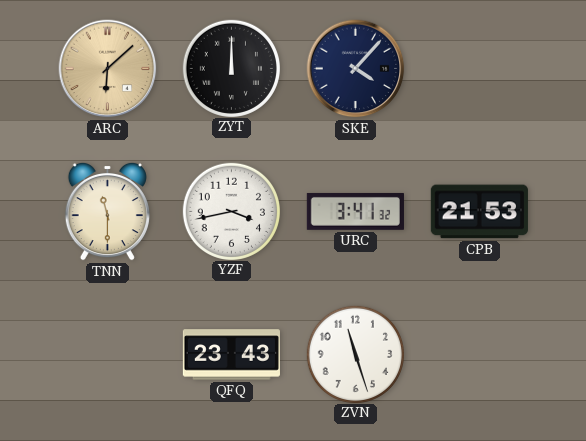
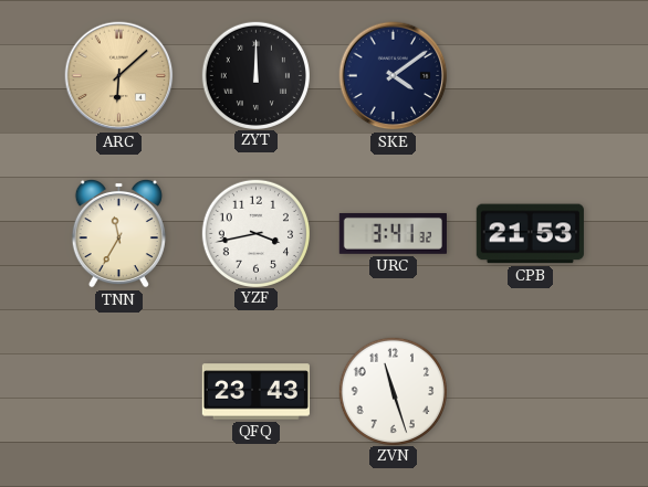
SKE: 4:07 -> 4:09 (394, 76)
TNN: 11:30 -> 11:35 (118, 233)
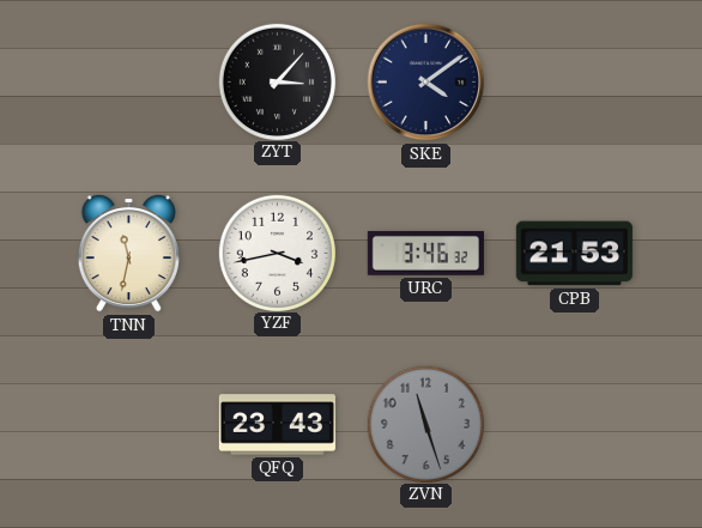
ARC: 6:08 -> none (119, 76)
ZYT: 12:00 -> 3:07 (277, 81)
TNN: 11:35 -> 11:32 (128, 253)
URC: 3:41 -> 3:46 (425, 253)
ZVN dial: white -> grey (425, 424)
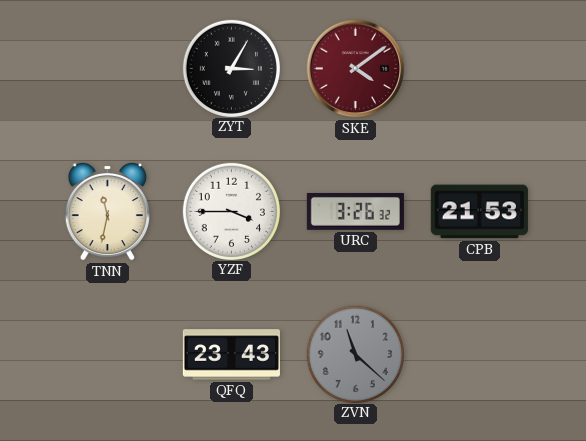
ZYT: 3:07 -> 3:05 (231, 68)
SKE dial: navy -> burgundy (356, 69)
YZF: 3:43 -> 3:45 (231, 211)
URC: 3:46 -> 3:26 (355, 211)
ZVN: 11:27 -> 11:22 (355, 354)
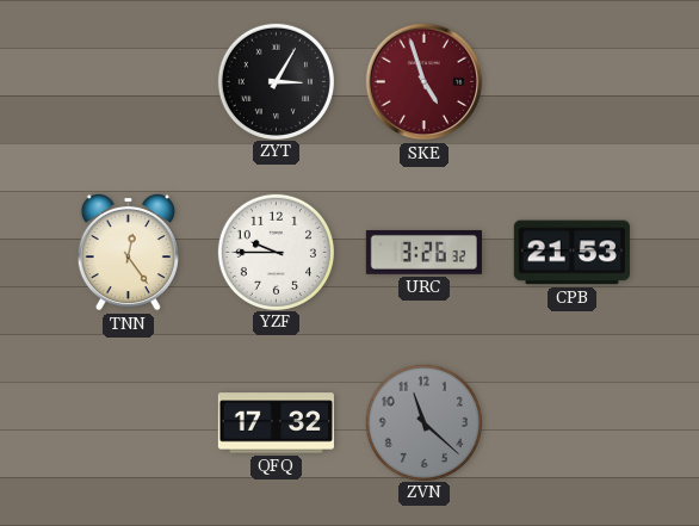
SKE: 4:09 -> 4:57 (425, 82)
TNN: 11:32 -> 12:24 (128, 252)
YZF: 3:45 -> 9:45 (276, 252)
QFQ: 23:43 -> 17:32 (276, 423)
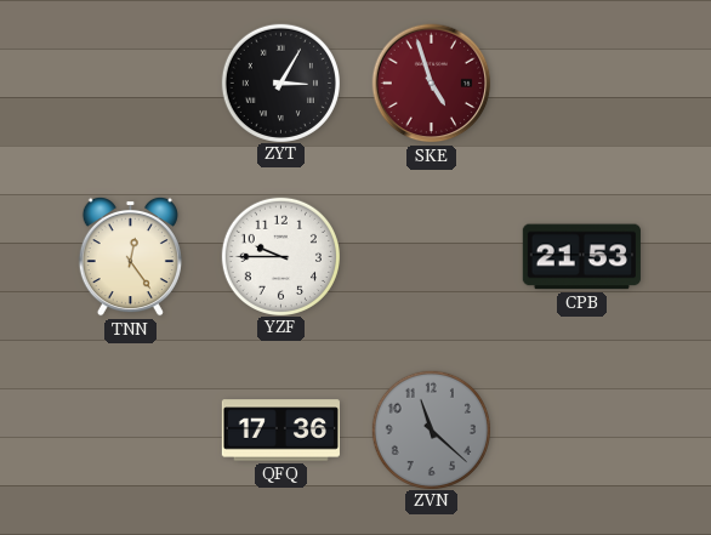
URC: 3:26 -> none (423, 252)
QFQ: 17:32 -> 17:36 (280, 431)
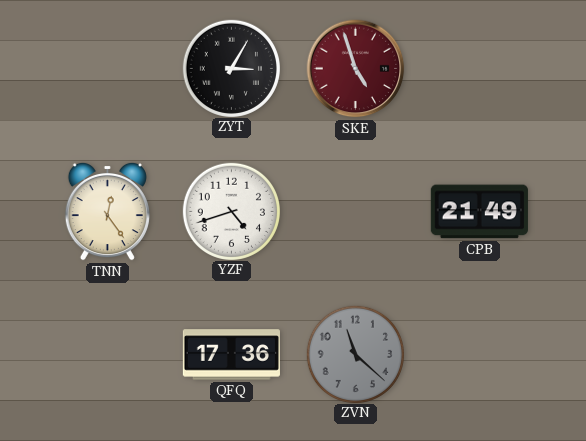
YZF: 9:45 -> 4:42 (231, 211)
CPB: 21:53 -> 21:49 (479, 212)
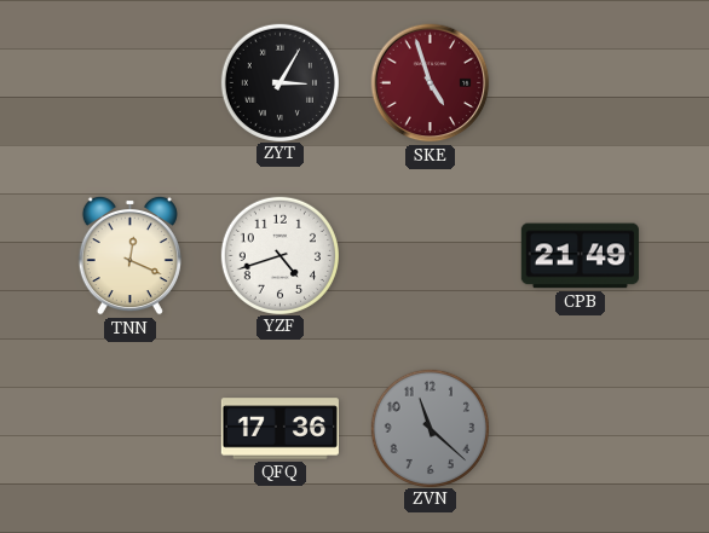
TNN: 12:24 -> 12:19 (129, 255)
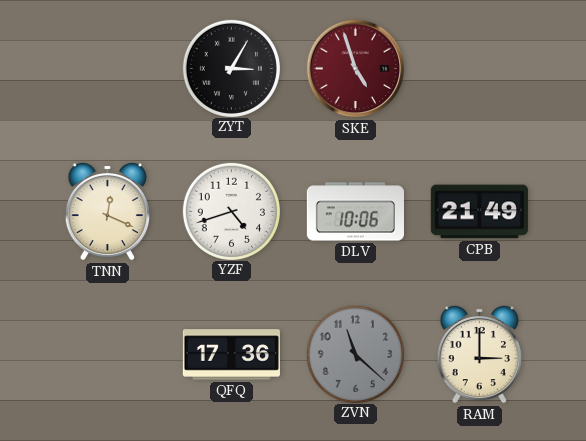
DLV: none -> 10:06 (355, 212)
RAM: none -> 3:00 (479, 354)
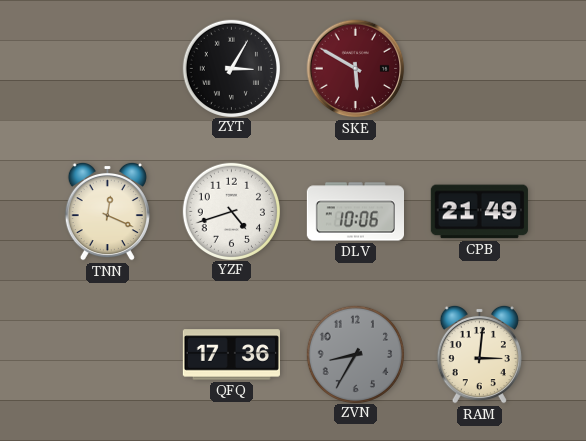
SKE: 4:57 -> 5:50 (356, 69)
ZVN: 11:22 -> 8:35 (355, 354)
RAM: 3:00 -> 3:01 (479, 354)
